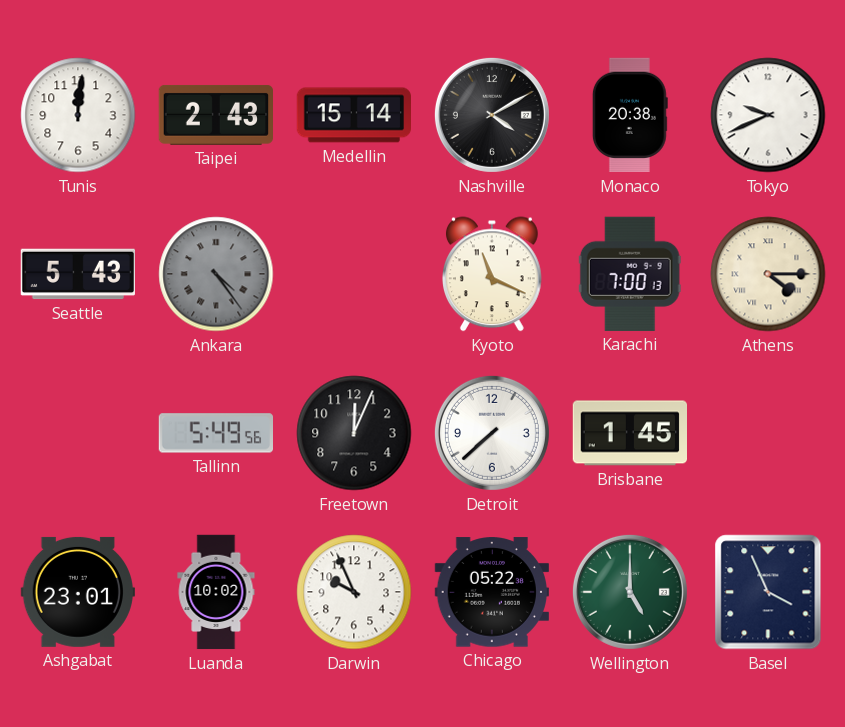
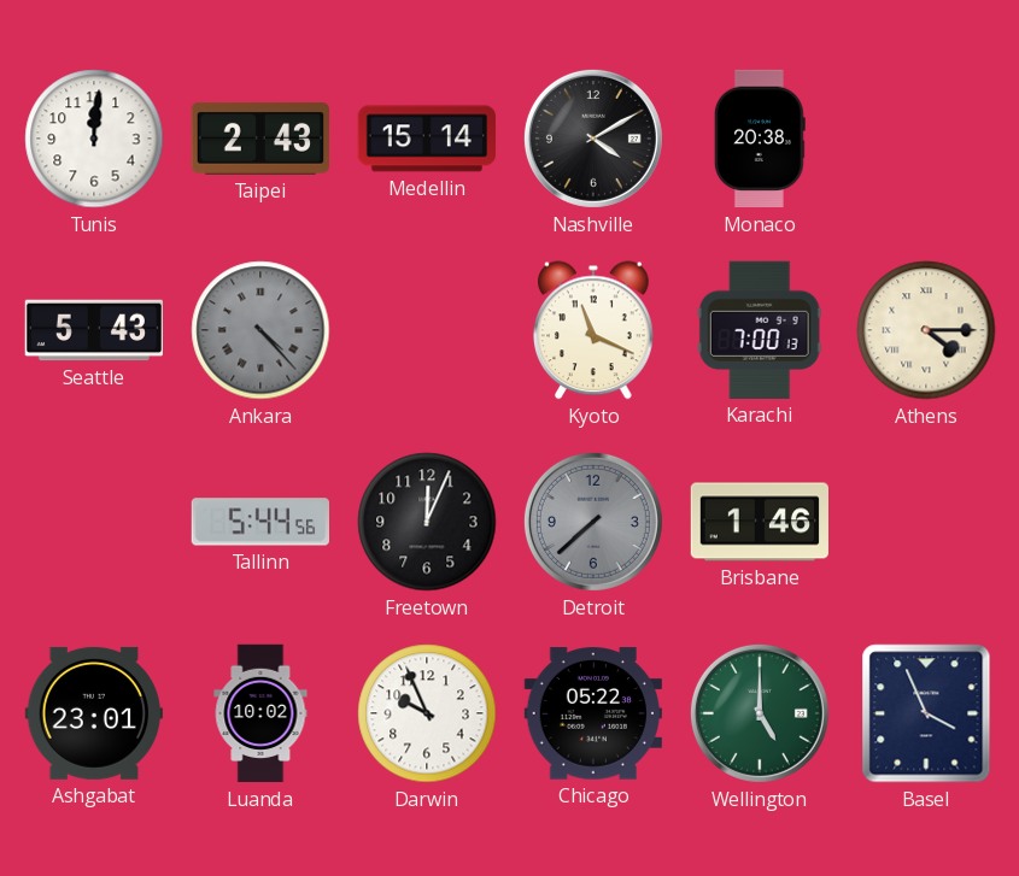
Tokyo: 9:41 -> none (768, 115)
Ankara: 4:24 -> 4:23 (260, 330)
Tallinn: 5:49 -> 5:44 (259, 522)
Detroit dial: white -> grey (593, 522)
Brisbane: 1:45 -> 1:46 (759, 522)
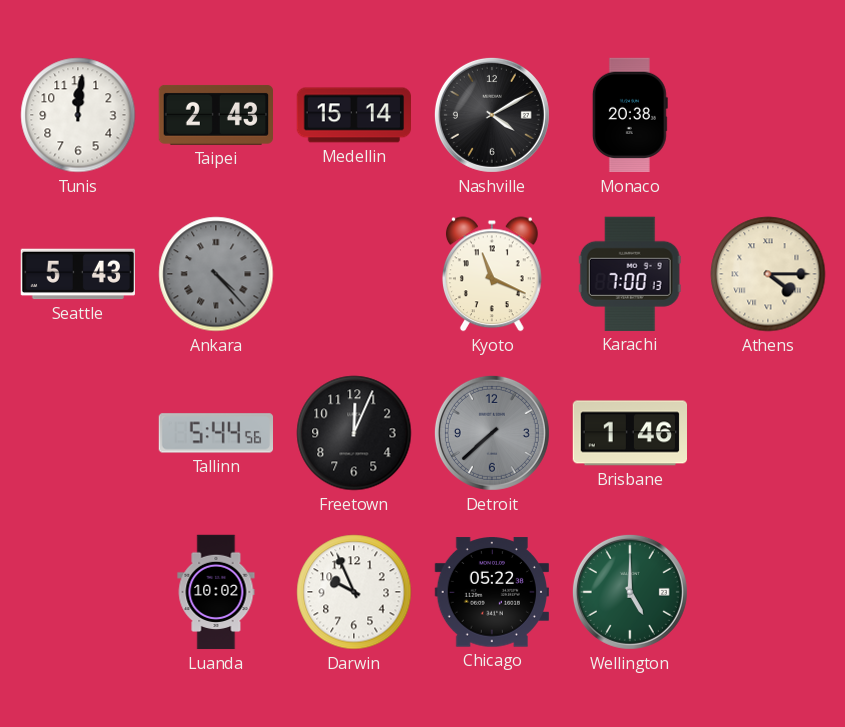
Ashgabat: 23:01 -> none (93, 713)
Basel: 3:56 -> none (926, 713)
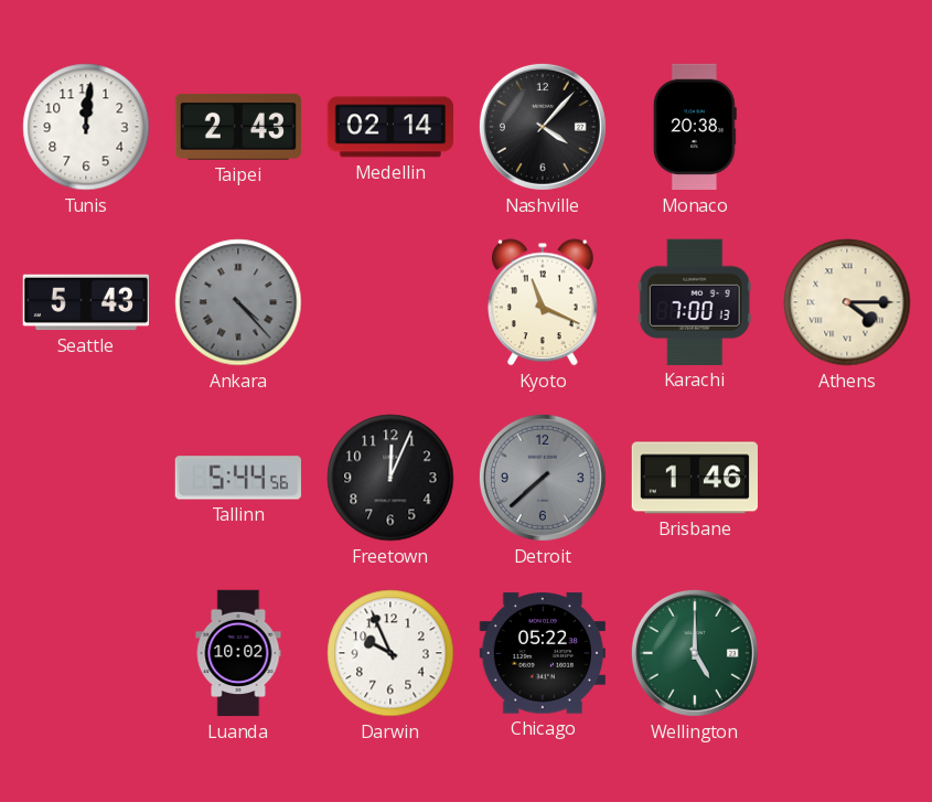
Medellin: 15:14 -> 02:14 (389, 127)
Nashville: 4:10 -> 4:07 (543, 127)
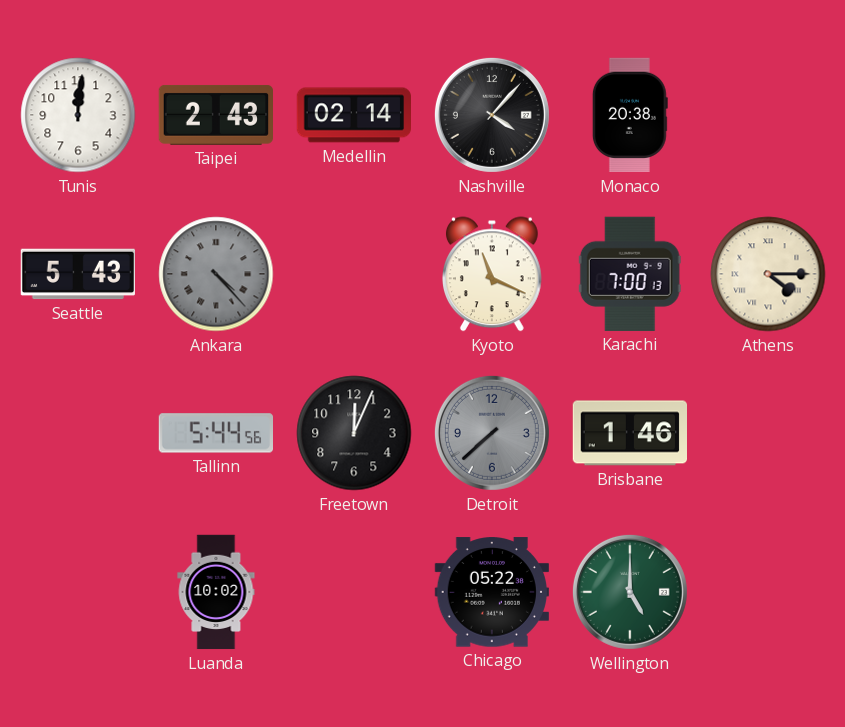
Darwin: 9:56 -> none (390, 653)
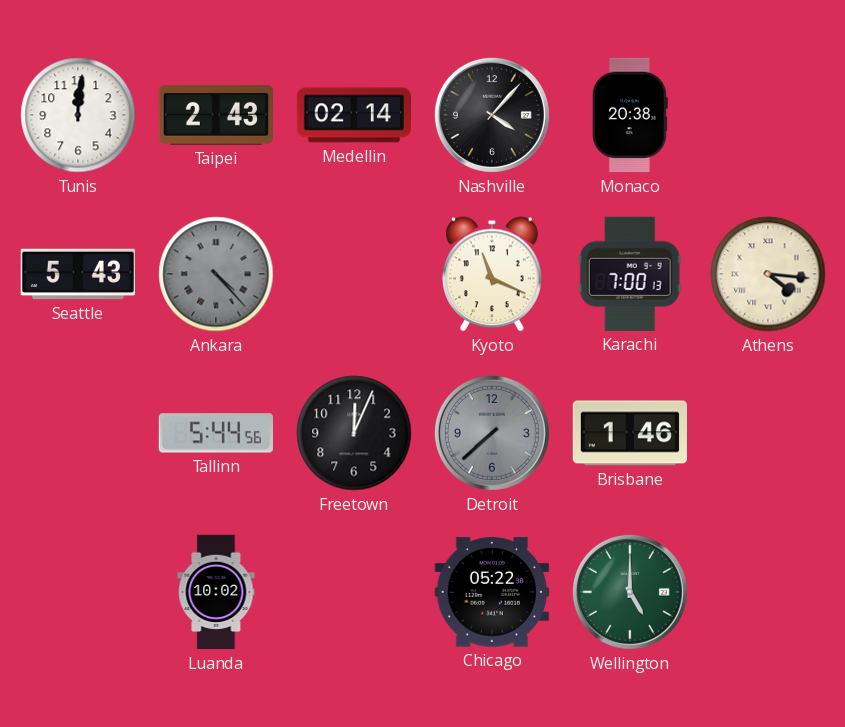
Athens: 4:15 -> 4:16 (768, 274)
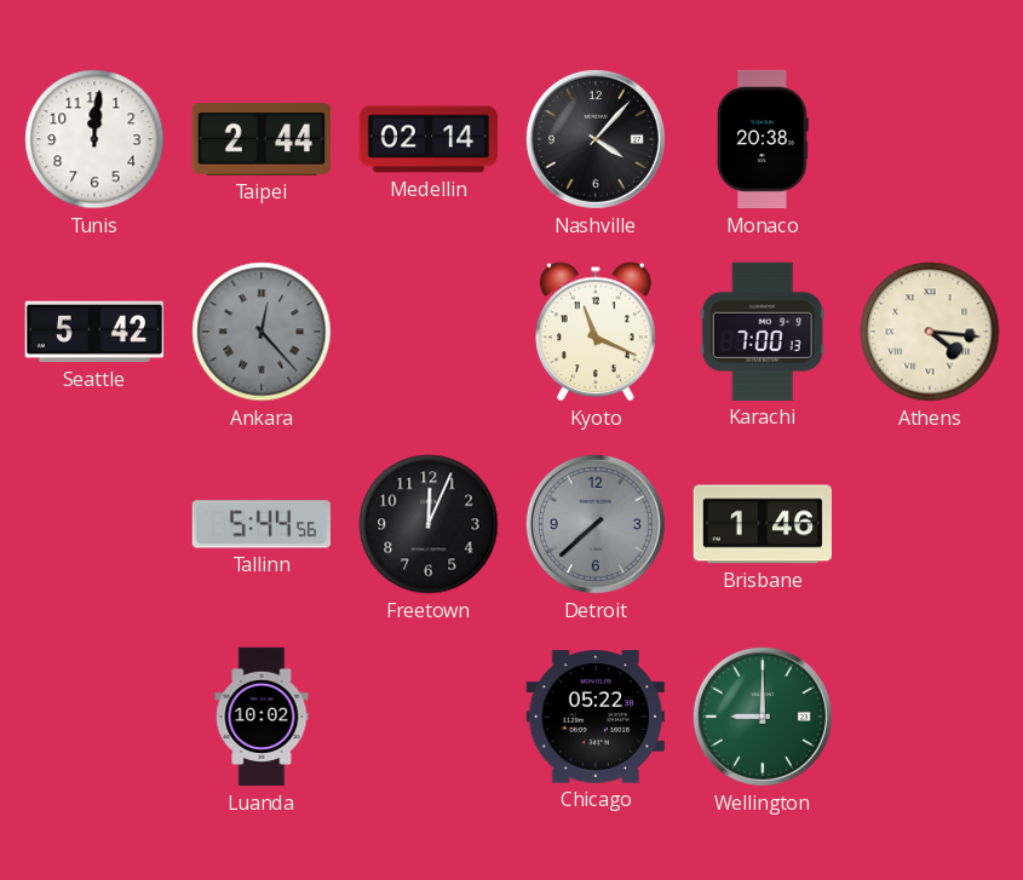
Taipei: 2:43 -> 2:44 (260, 139)
Seattle: 5:43 -> 5:42 (93, 332)
Ankara: 4:23 -> 12:23 (262, 332)
Wellington: 5:00 -> 9:00 (763, 717)
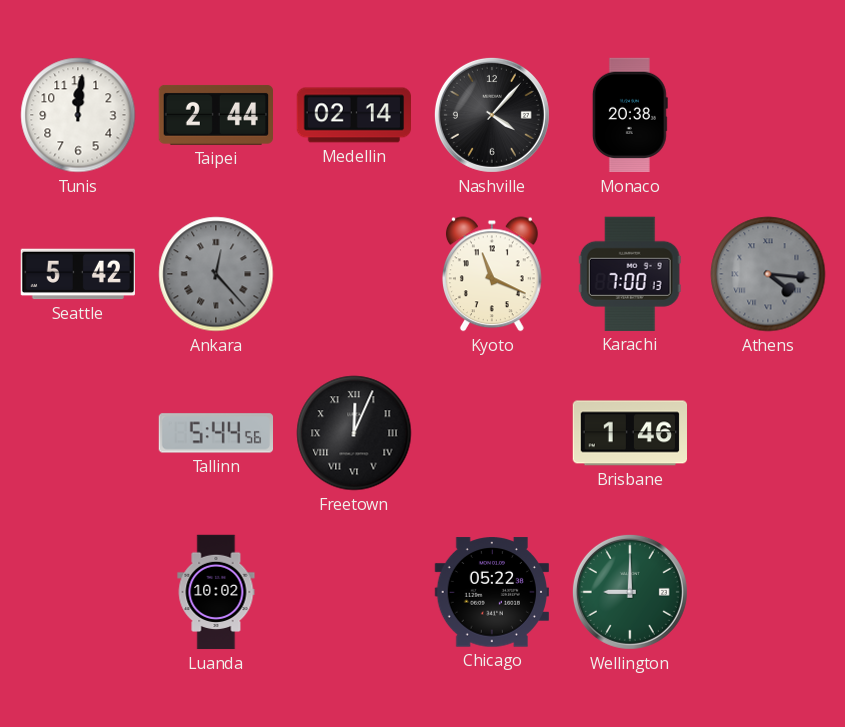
Athens dial: cream -> grey (768, 274)
Freetown numerals: Arabic -> Roman (354, 433)
Detroit: 7:38 -> none (596, 524)
